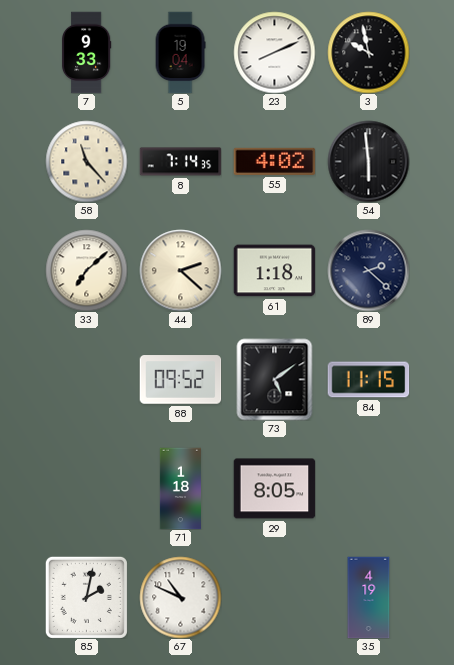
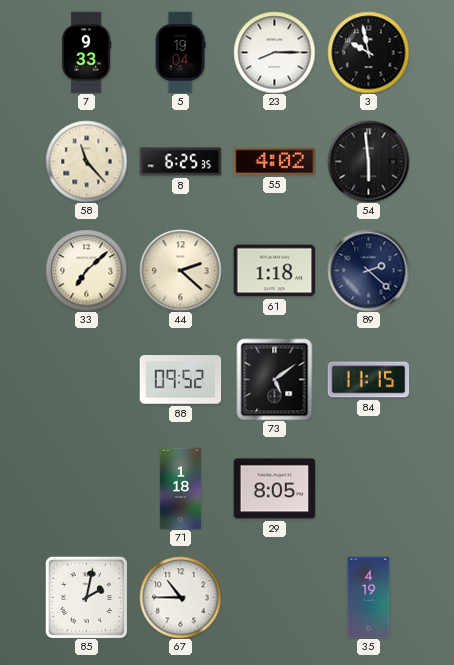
23: 8:11 -> 8:15 (274, 52)
8: 7:14 -> 6:25 (180, 162)
67: 10:49 -> 10:45 (180, 597)
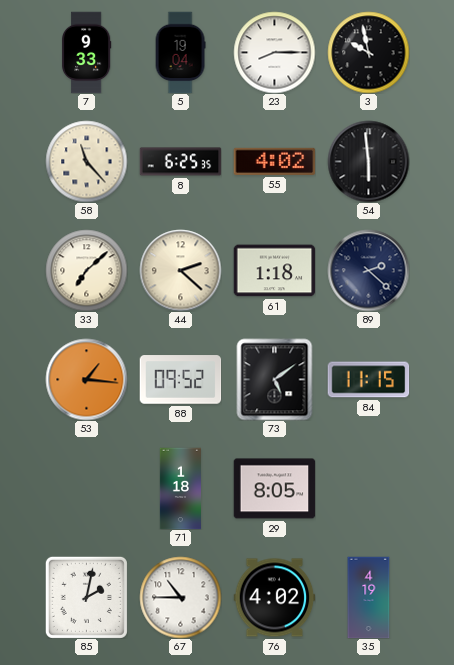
53: none -> 1:16 (86, 379)
76: none -> 4:02 (274, 598)
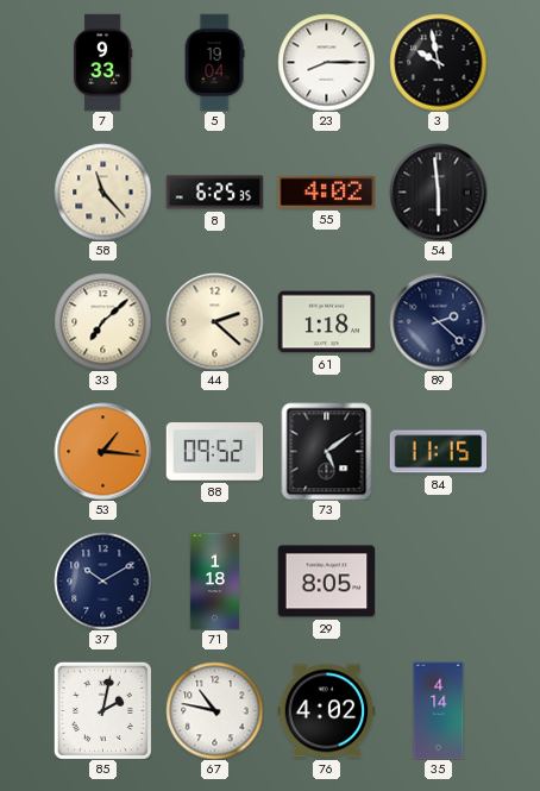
37: none -> 10:10 (102, 580)
67: 10:45 -> 10:47 (214, 710)
35: 4:19 -> 4:14 (439, 710)
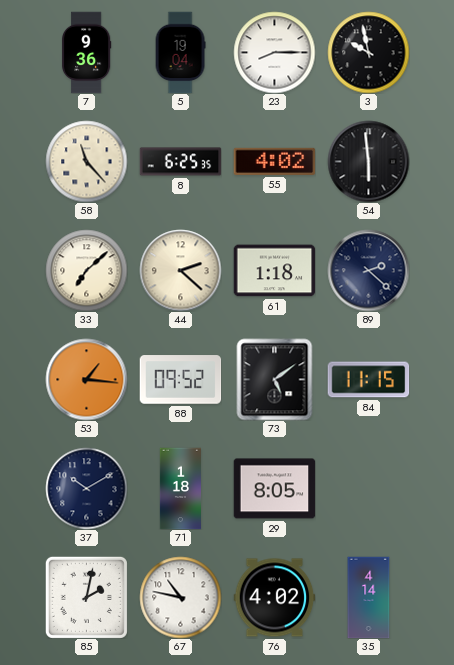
7: 9:33 -> 9:36 (86, 52)
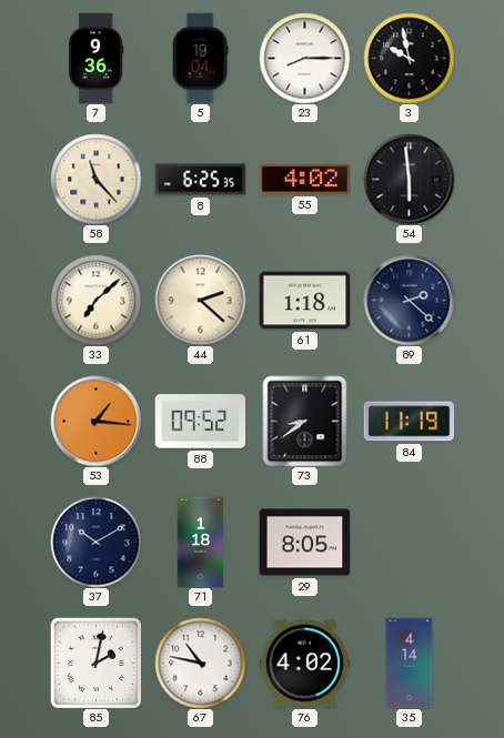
73: 5:09 -> 8:39 (305, 421)
84: 11:15 -> 11:19 (409, 422)
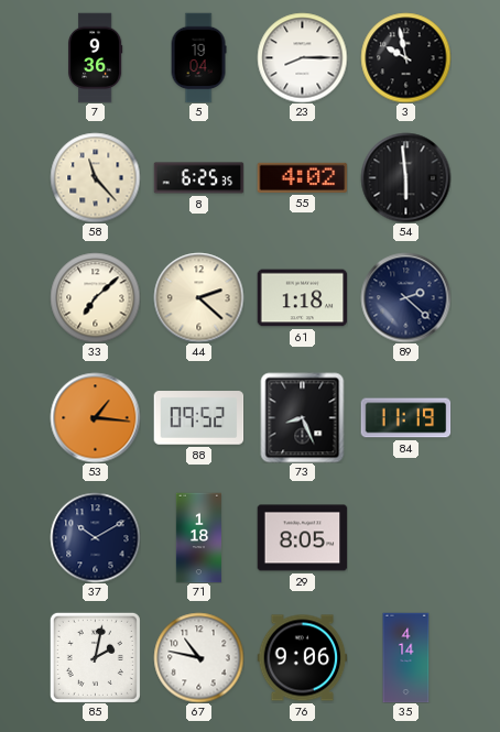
73: 8:39 -> 8:26 (303, 417)
76: 4:02 -> 9:06 (302, 658)
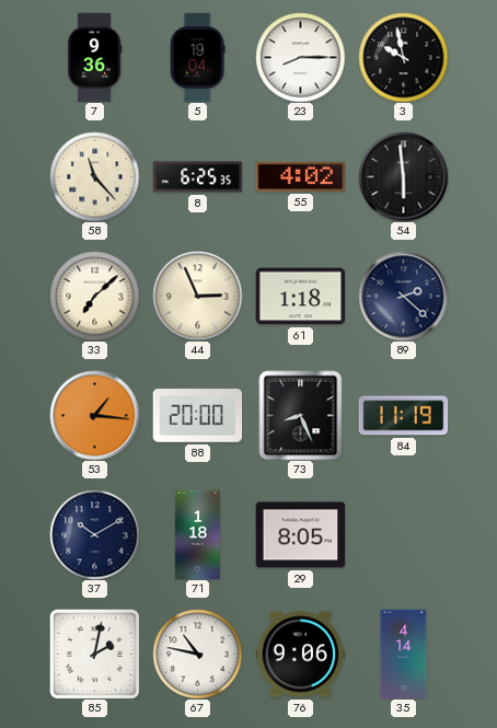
44: 2:22 -> 2:56 (197, 296)
88: 09:52 -> 20:00 (197, 416)
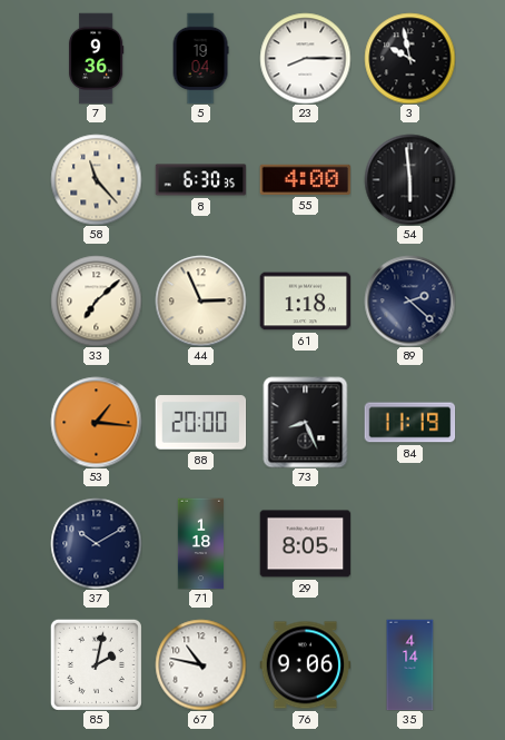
8: 6:25 -> 6:30 (200, 180)
55: 4:02 -> 4:00 (305, 179)
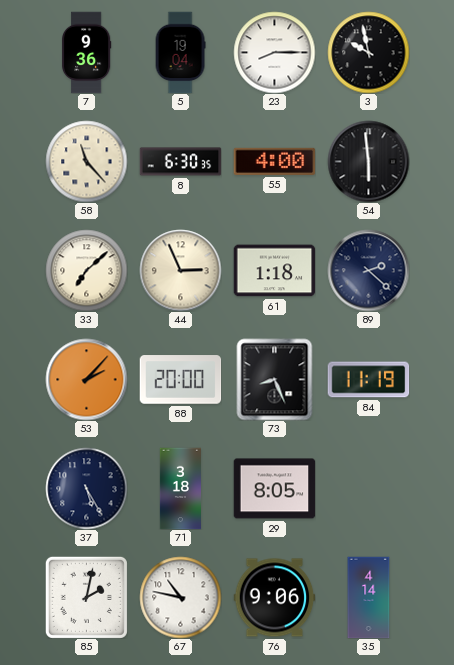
53: 1:16 -> 2:07 (86, 379)
37: 10:10 -> 5:25 (86, 488)
71: 1:18 -> 3:18 (181, 488)
